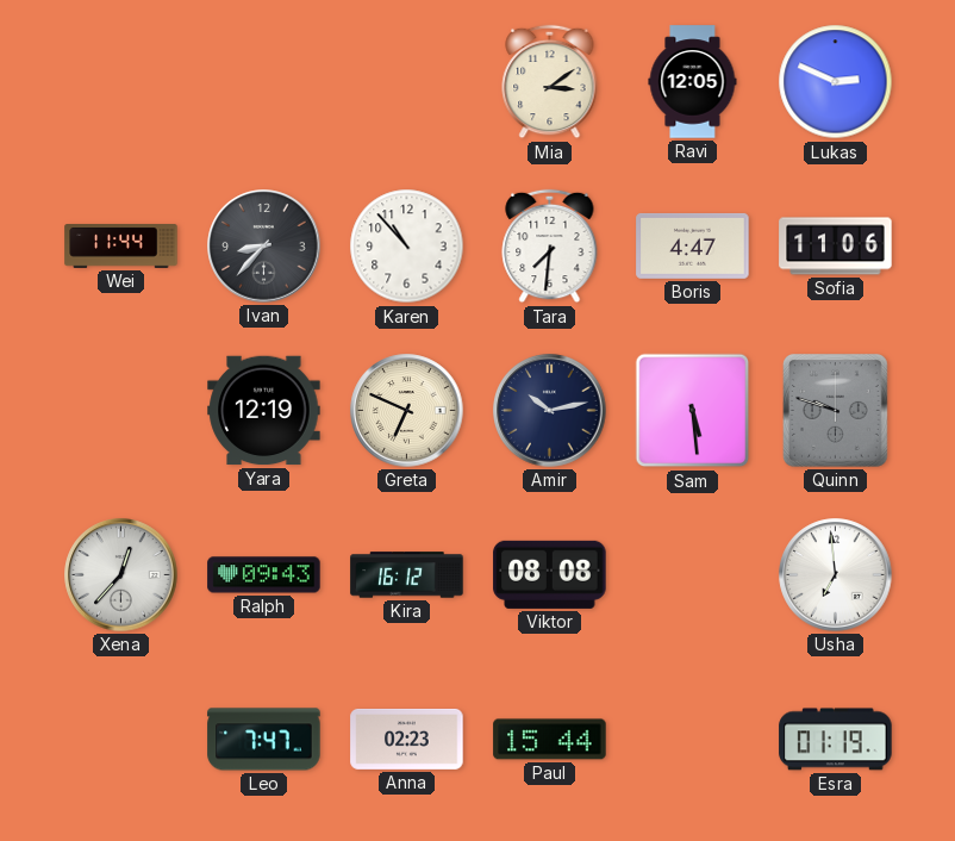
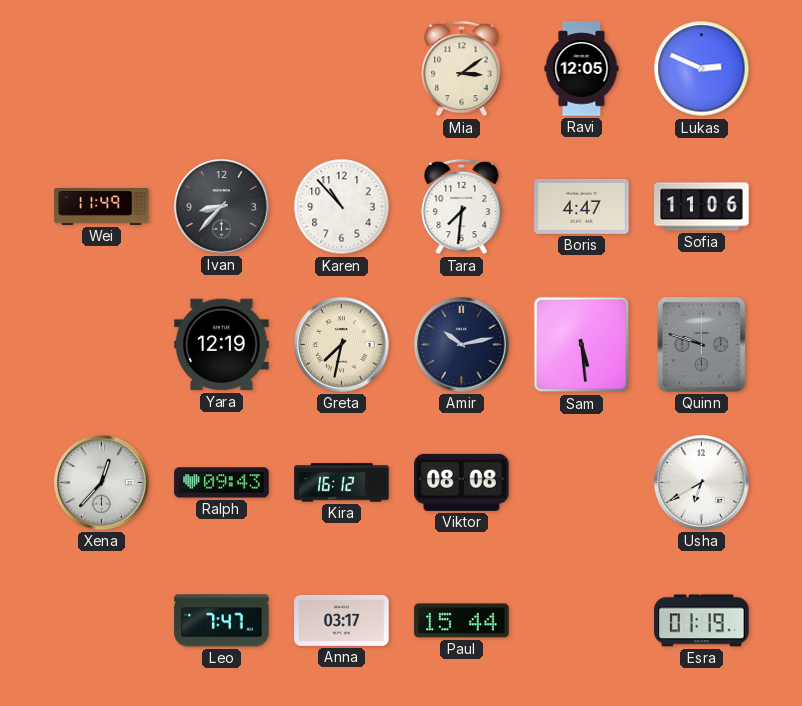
Wei: 11:44 -> 11:49 (102, 207)
Greta: 6:49 -> 7:32 (342, 345)
Usha: 6:59 -> 6:40 (702, 483)
Anna: 02:23 -> 03:17 (342, 620)
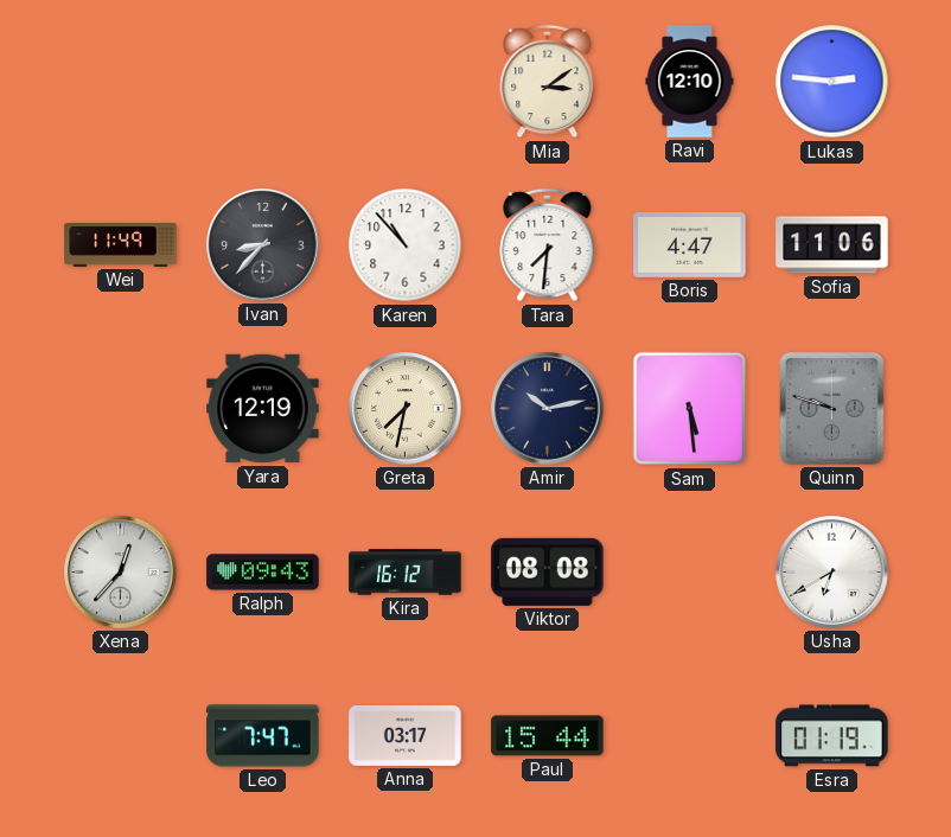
Ravi: 12:05 -> 12:10 (690, 82)
Lukas: 2:49 -> 2:46 (832, 82)
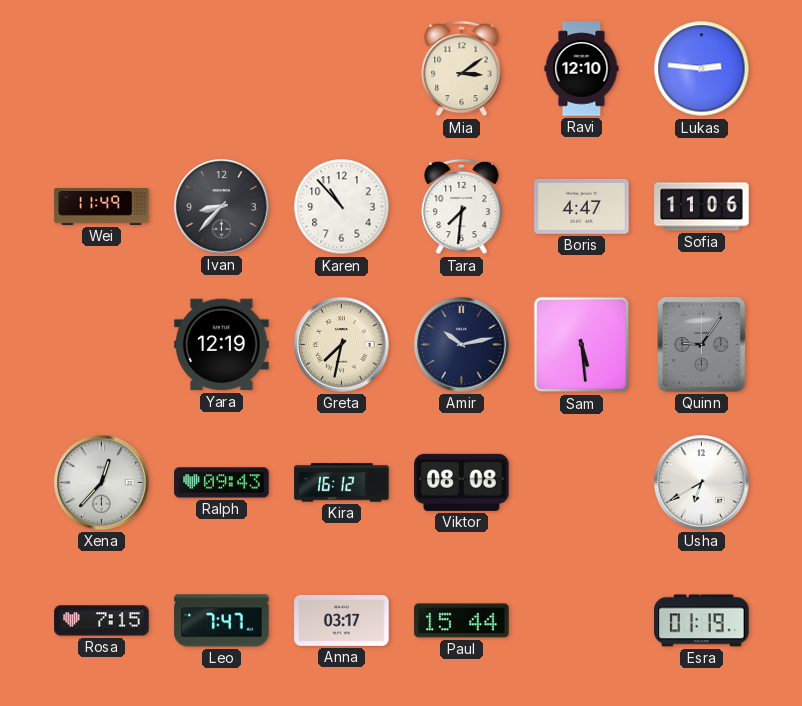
Quinn: 9:48 -> 9:06 (702, 345)
Rosa: none -> 7:15 (102, 621)
